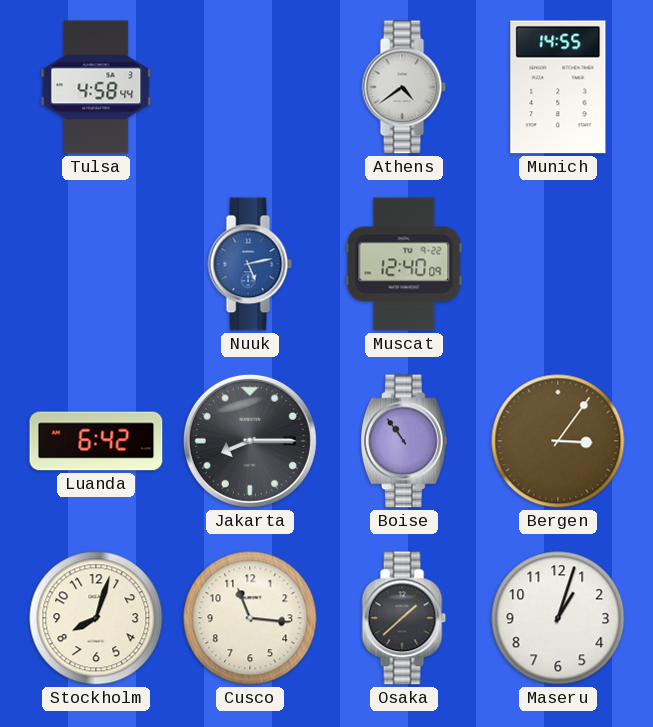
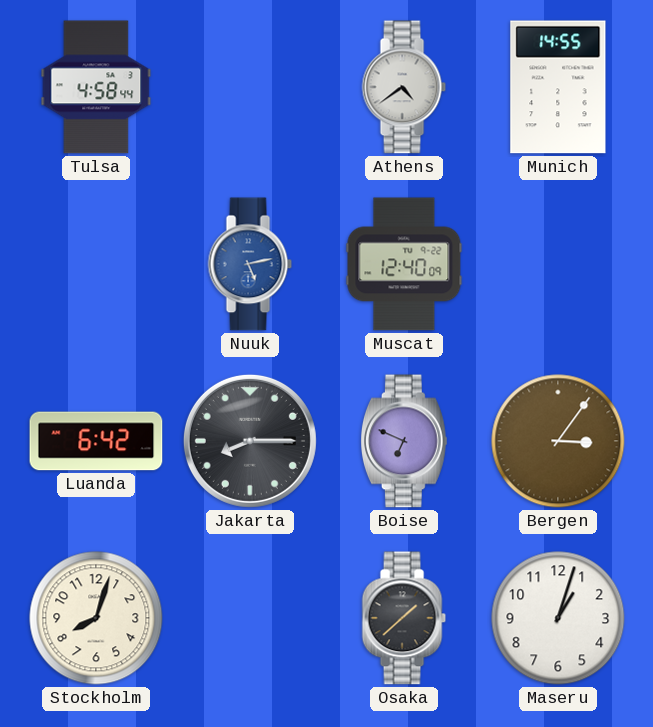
Boise: 10:54 -> 6:49 (404, 441)
Cusco: 11:16 -> none (250, 618)
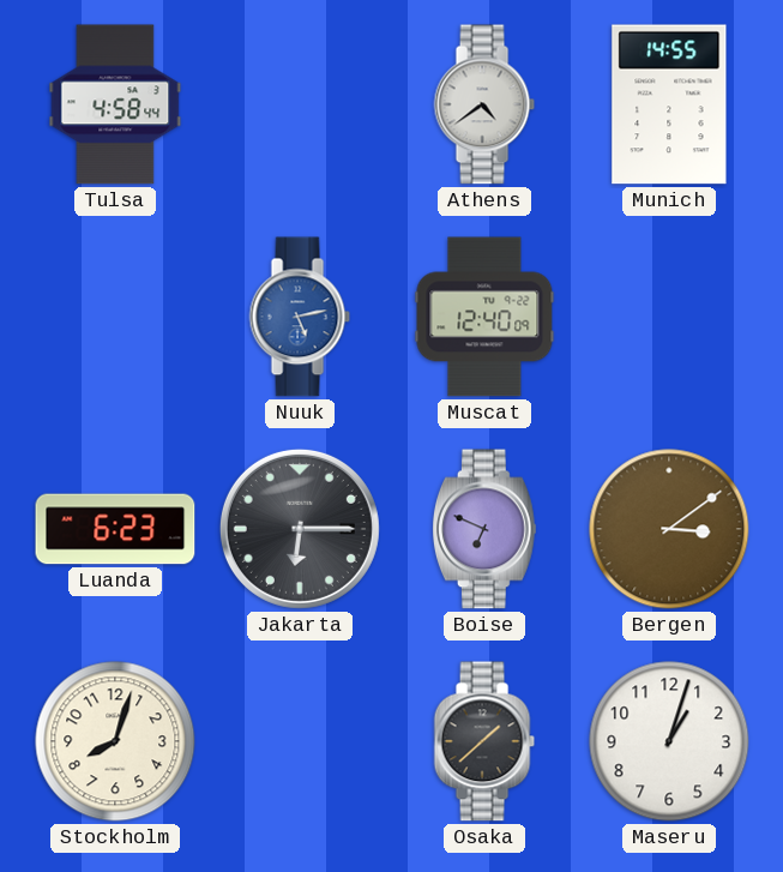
Luanda: 6:42 -> 6:23 (115, 529)
Jakarta: 8:15 -> 6:15 (300, 529)
Bergen: 3:06 -> 3:09 (669, 529)
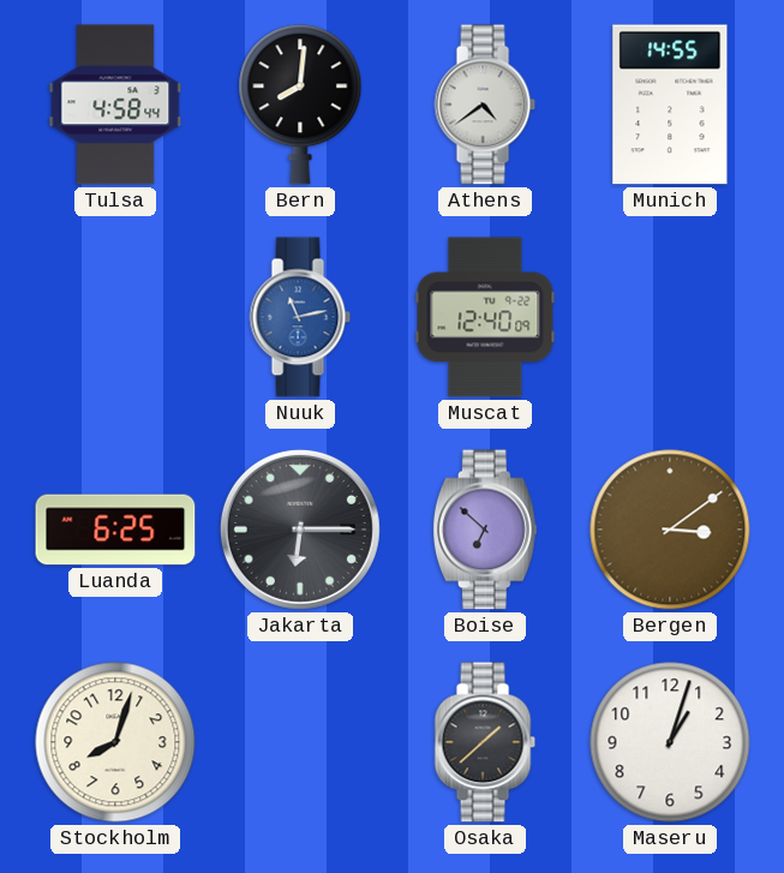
Bern: none -> 8:01 (300, 104)
Nuuk: 5:13 -> 11:13 (300, 317)
Luanda: 6:23 -> 6:25 (115, 530)
Boise: 6:49 -> 6:52 (485, 530)
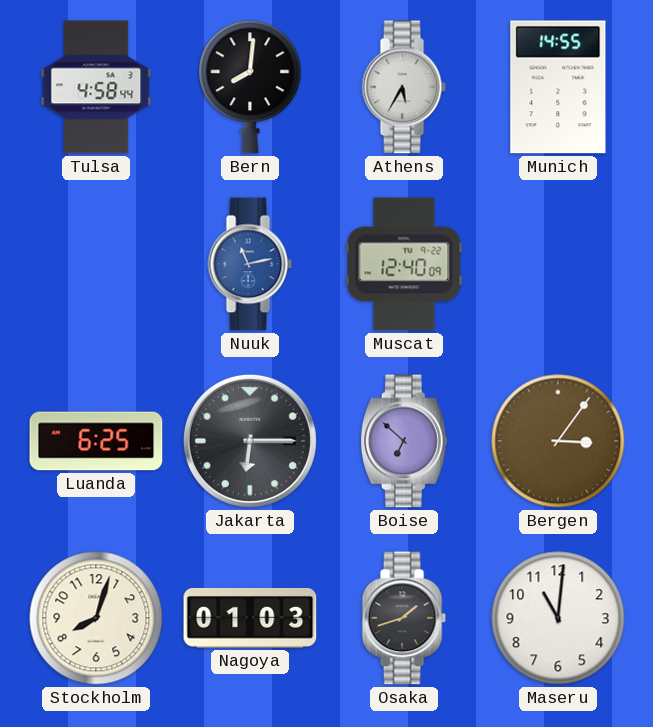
Athens: 4:39 -> 5:35 (404, 87)
Bergen: 3:09 -> 3:06 (558, 441)
Nagoya: none -> 01:03 (250, 618)
Osaka: 1:38 -> 1:42 (404, 618)
Maseru: 1:03 -> 11:01 (558, 618)
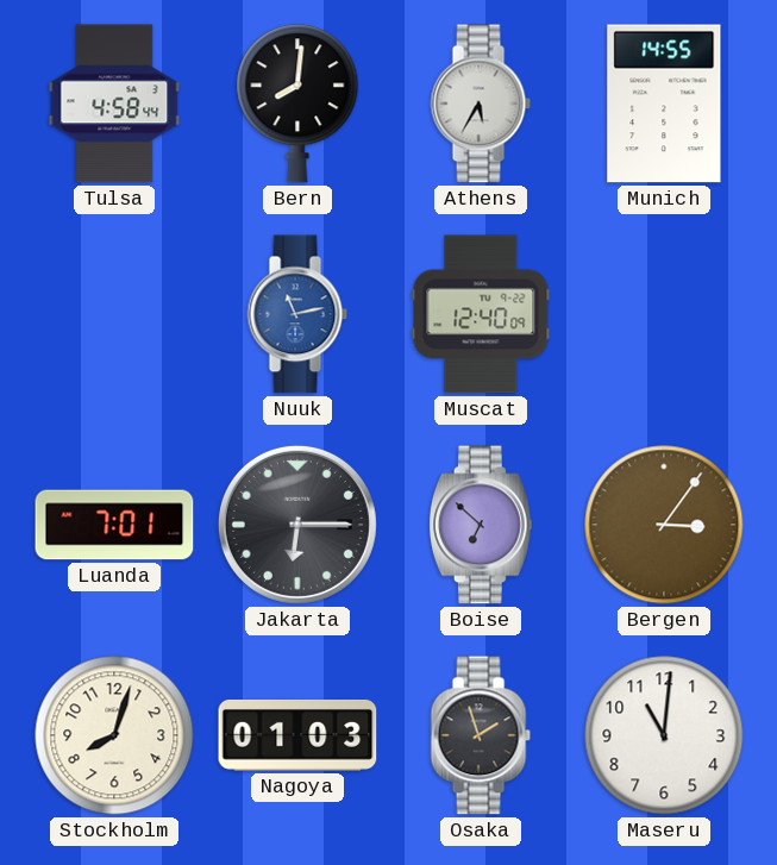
Luanda: 6:25 -> 7:01 (114, 525)
Osaka: 1:42 -> 1:57 (481, 735)
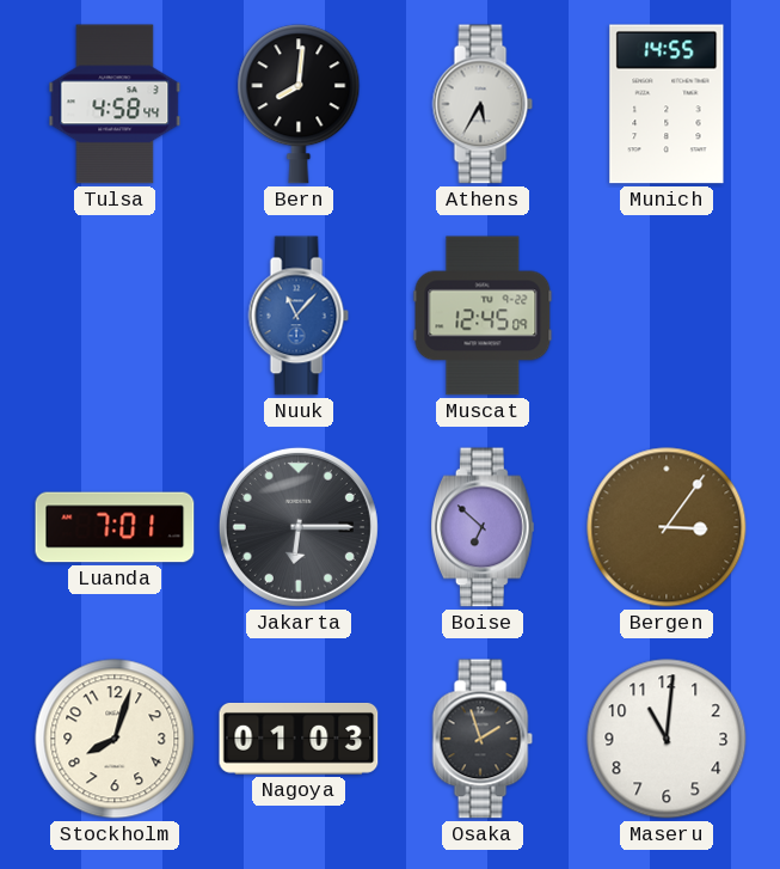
Nuuk: 11:13 -> 11:07 (299, 316)
Muscat: 12:40 -> 12:45 (483, 316)
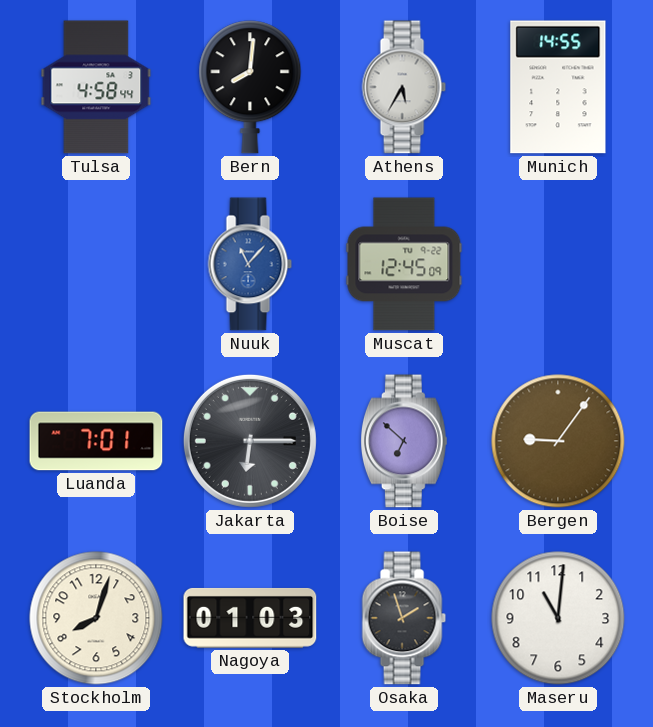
Bergen: 3:06 -> 9:06 (558, 441)
